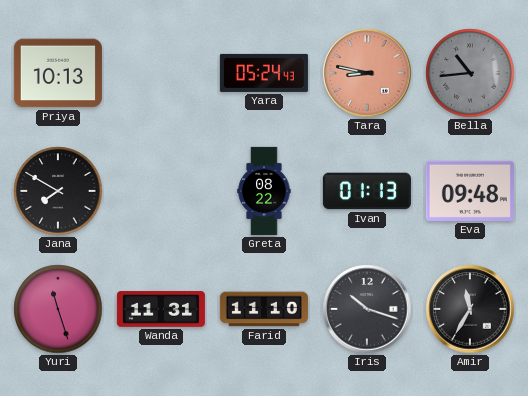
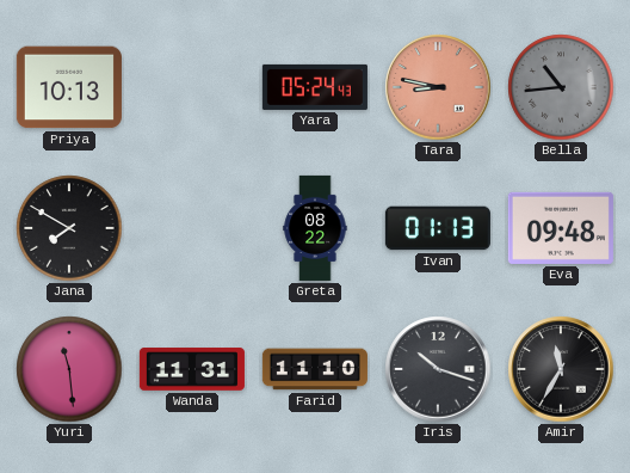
Yuri: 11:27 -> 11:29 (69, 369)
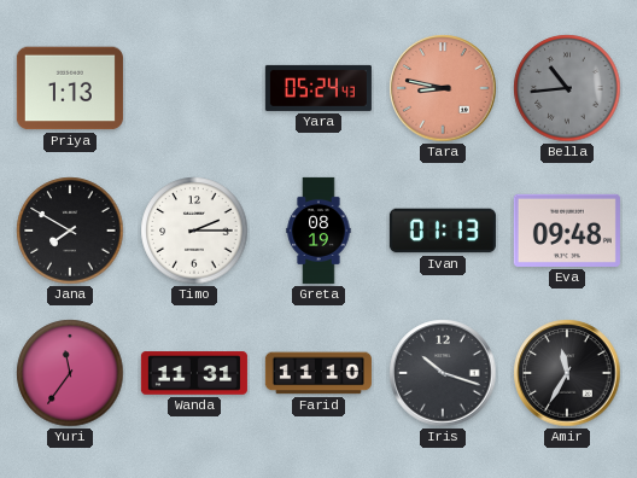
Priya: 10:13 -> 1:13 (70, 88)
Timo: none -> 2:15 (194, 231)
Greta: 08:22 -> 08:19 (318, 231)
Yuri: 11:29 -> 11:36 (70, 373)
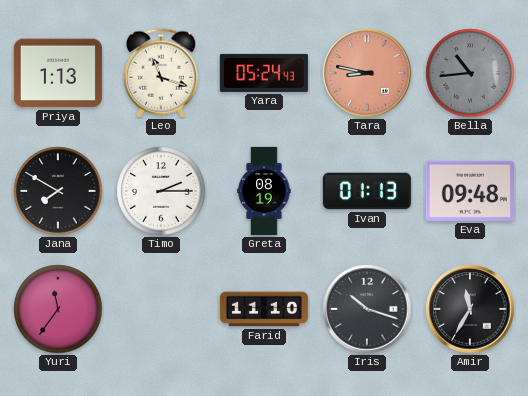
Leo: none -> 11:18 (161, 73)
Wanda: 11:31 -> none (194, 373)
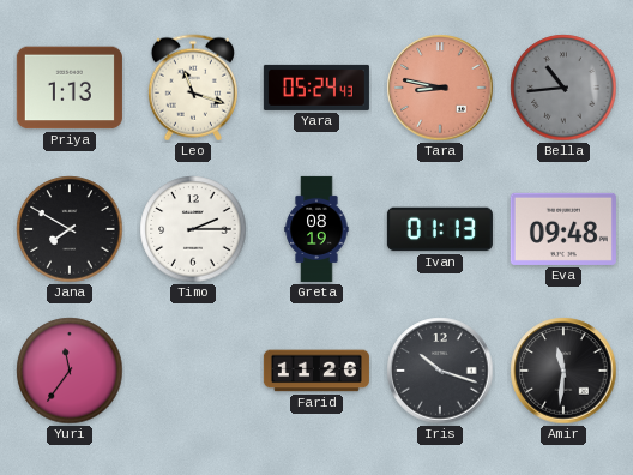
Farid: 11:10 -> 11:26 (316, 371)
Amir: 11:35 -> 11:31 (563, 371)
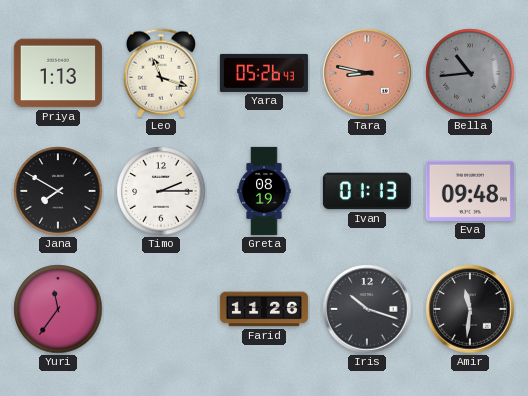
Yara: 05:24 -> 05:26 (264, 73)
